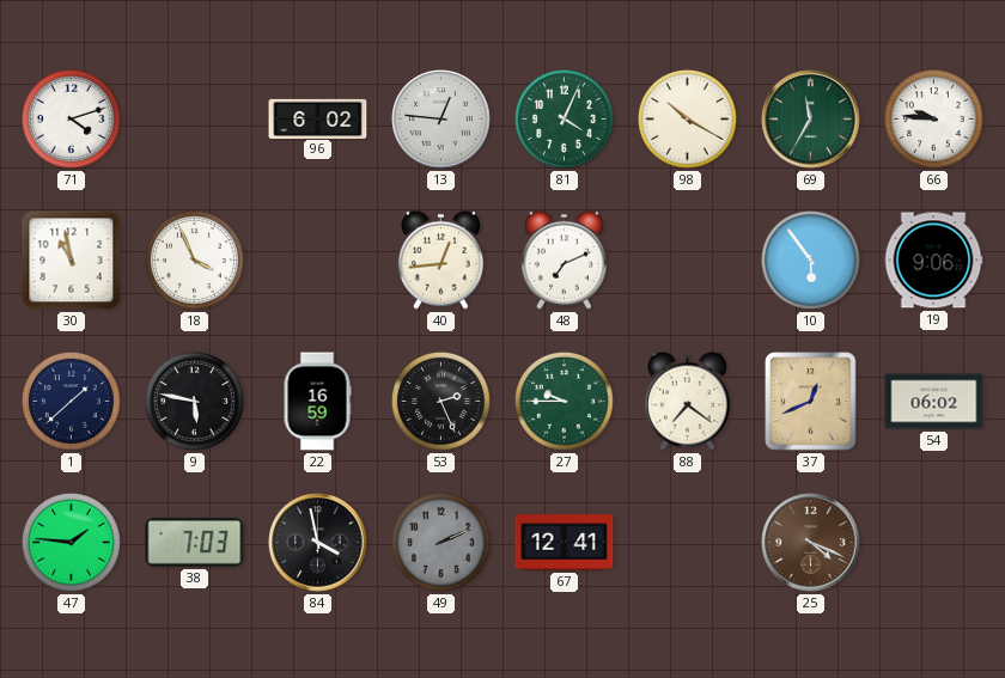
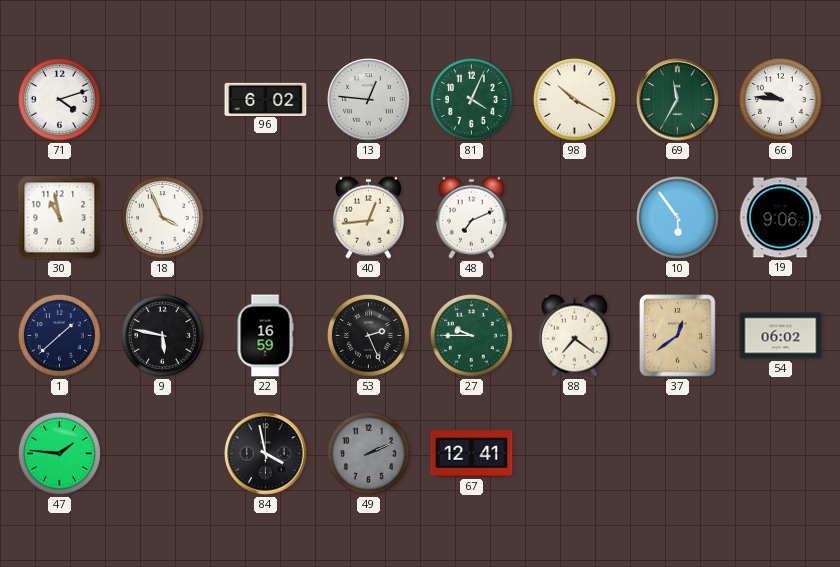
37: 12:41 -> 12:39 (678, 336)
38: 7:03 -> none (195, 543)
25: 4:19 -> none (811, 543)
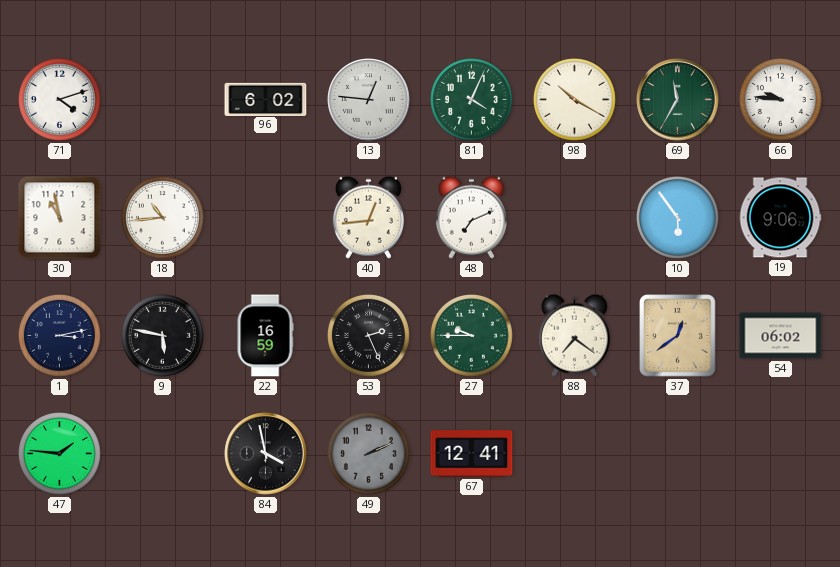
18: 3:56 -> 10:44 (163, 218)
1: 1:38 -> 3:13 (60, 336)
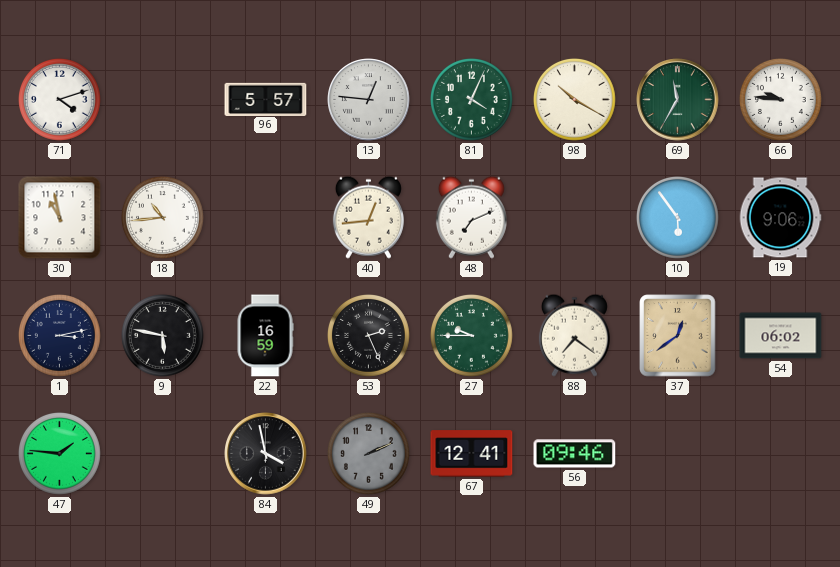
96: 6:02 -> 5:57 (266, 99)
56: none -> 09:46 (575, 454)
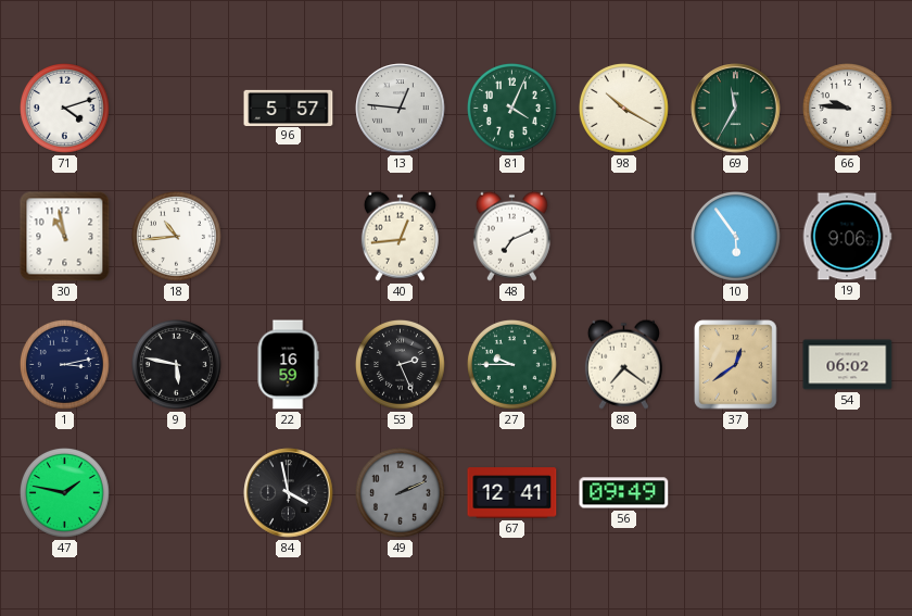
47: 1:46 -> 1:47 (65, 493)
56: 09:46 -> 09:49 (624, 493)
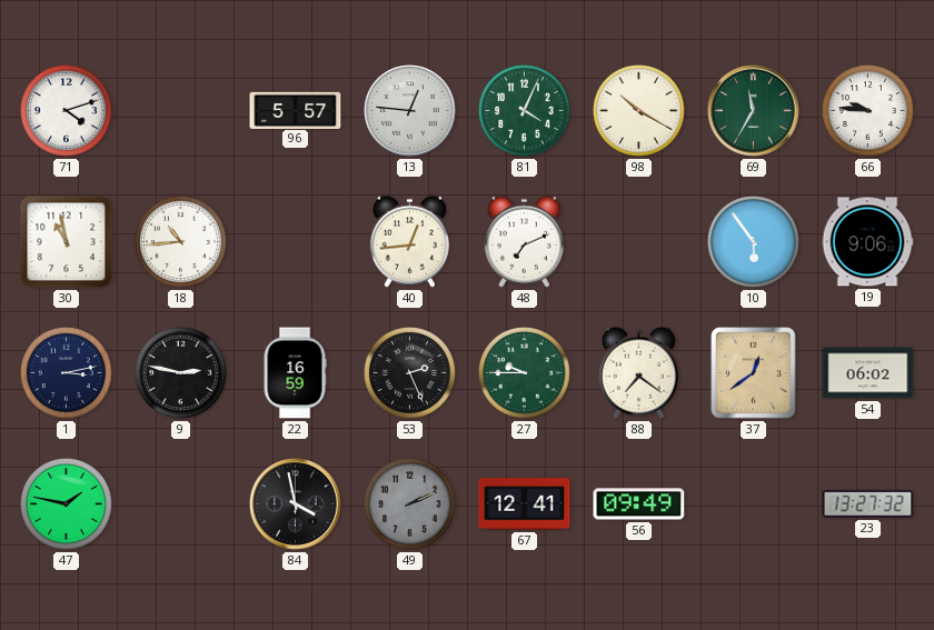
9: 5:47 -> 2:47 (181, 373)
23: none -> 13:27 (868, 503)
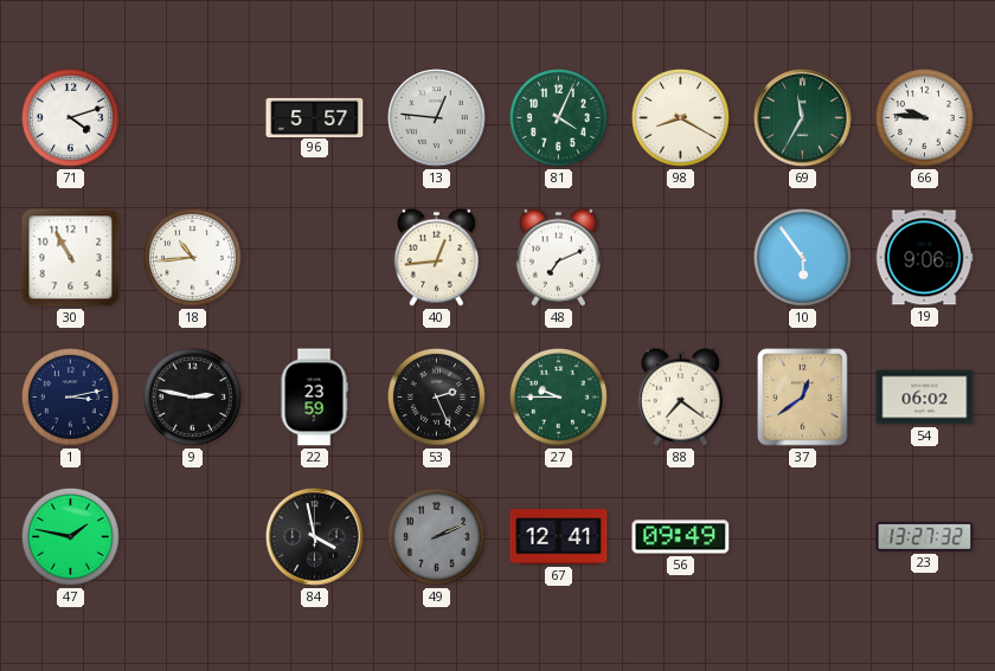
98: 10:20 -> 8:20 (681, 118)
30: 10:58 -> 10:55 (71, 258)
22: 16:59 -> 23:59 (314, 398)
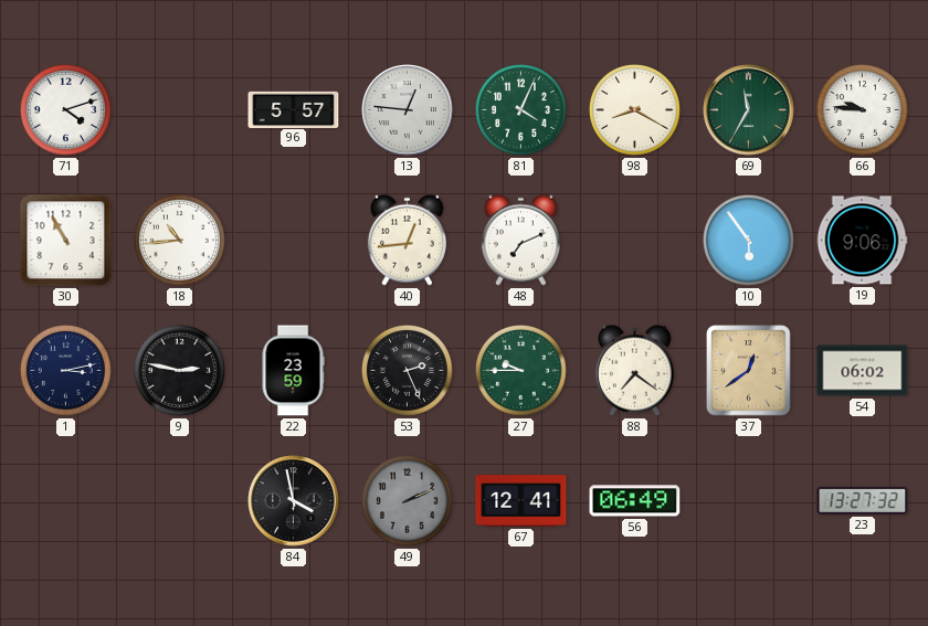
47: 1:47 -> none (71, 537)
56: 09:49 -> 06:49 (635, 501)
